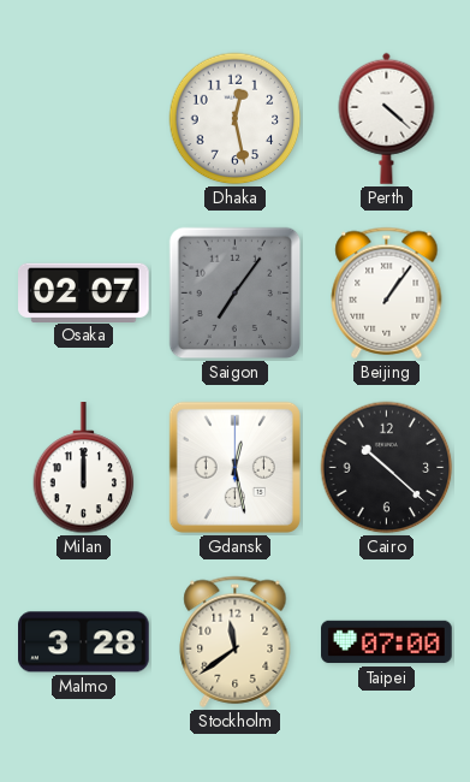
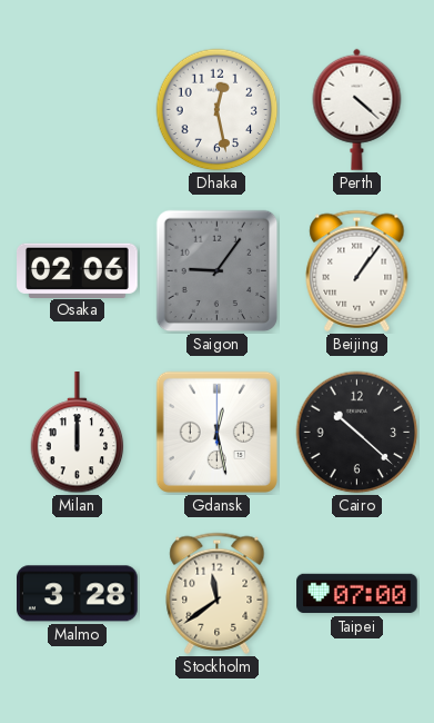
Osaka: 02:07 -> 02:06 (78, 270)
Saigon: 7:06 -> 9:06 (218, 271)
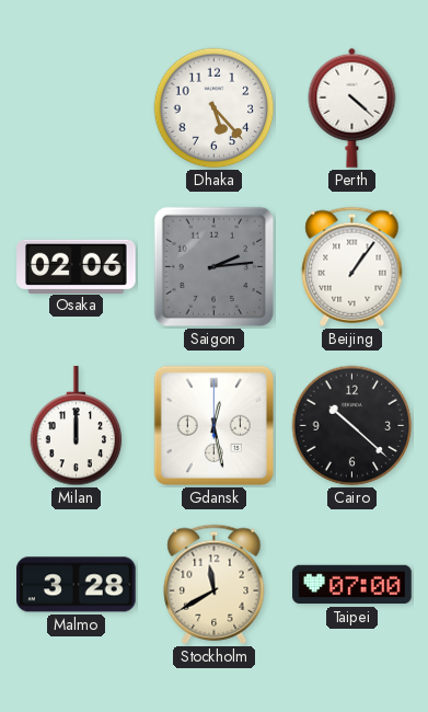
Dhaka: 12:28 -> 5:23 (215, 108)
Saigon: 9:06 -> 2:14 (215, 267)
Stockholm: 11:39 -> 11:40 (215, 584)
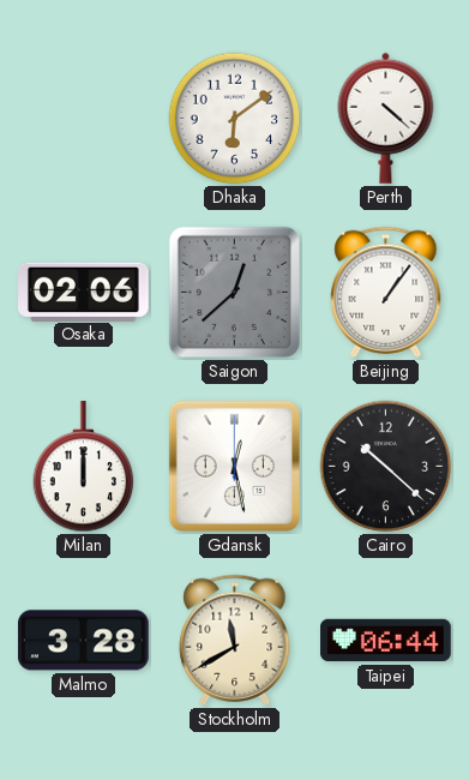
Dhaka: 5:23 -> 6:09 (235, 119)
Saigon: 2:14 -> 12:38 (235, 293)
Taipei: 07:00 -> 06:44 (386, 641)
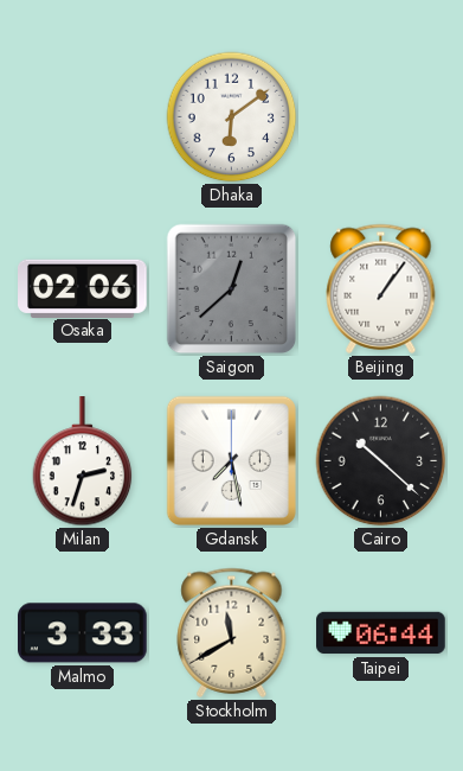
Perth: 4:22 -> none (386, 118)
Milan: 12:00 -> 2:33 (83, 461)
Gdansk: 12:28 -> 7:28 (231, 460)
Malmo: 3:28 -> 3:33 (83, 633)
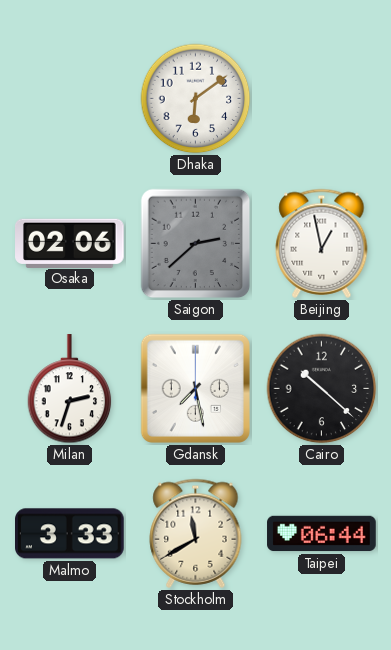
Saigon: 12:38 -> 2:38 (196, 244)
Beijing: 1:06 -> 12:58 (322, 243)
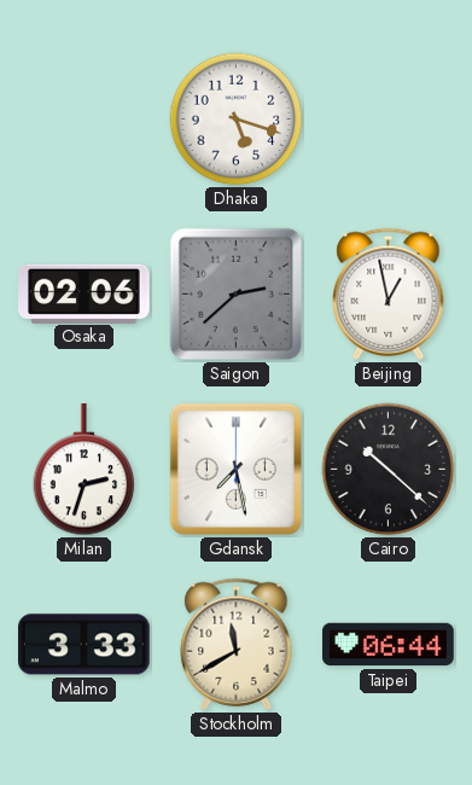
Dhaka: 6:09 -> 5:18 (237, 120)
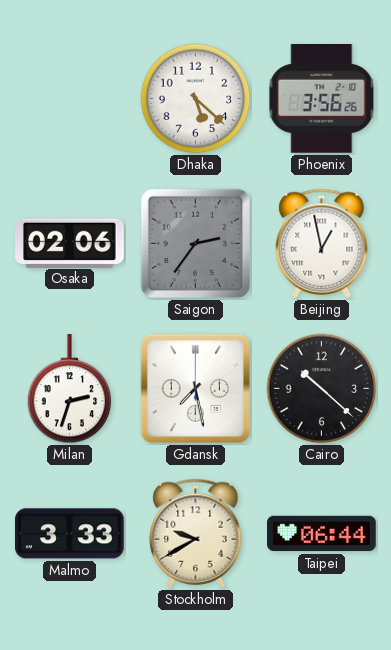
Dhaka: 5:18 -> 5:22 (196, 99)
Phoenix: none -> 3:56 (322, 99)
Saigon: 2:38 -> 2:36 (196, 244)
Stockholm: 11:40 -> 9:40 (196, 533)
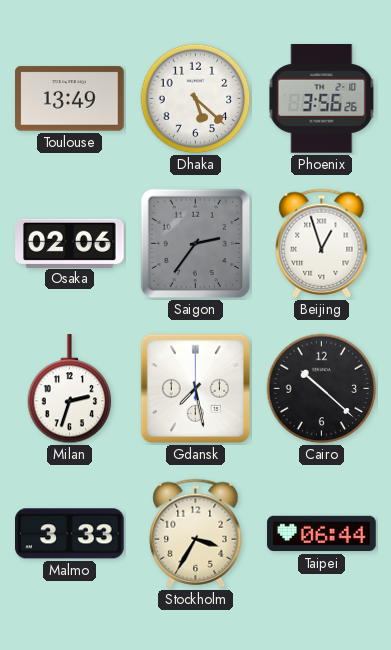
Toulouse: none -> 13:49 (70, 99)
Beijing: 12:58 -> 12:57 (322, 243)
Stockholm: 9:40 -> 3:35 (196, 533)
